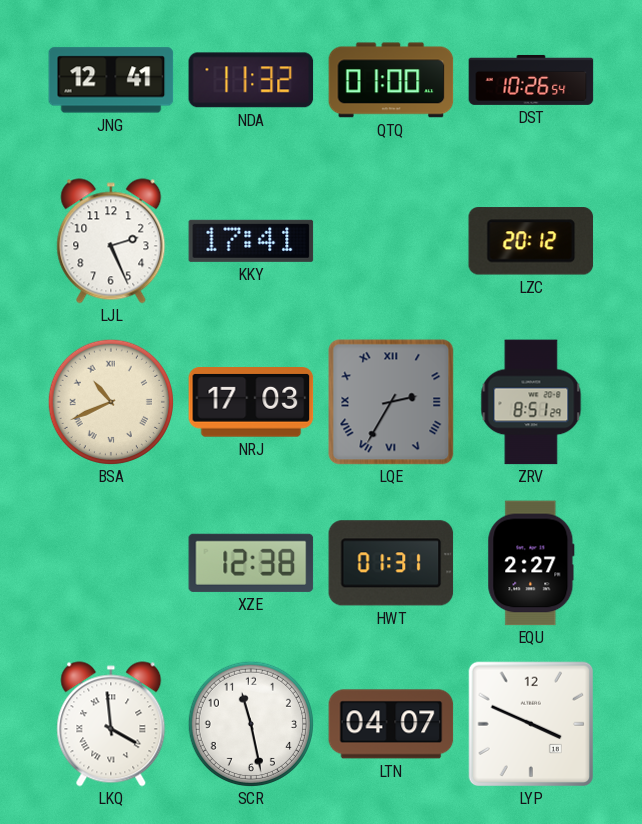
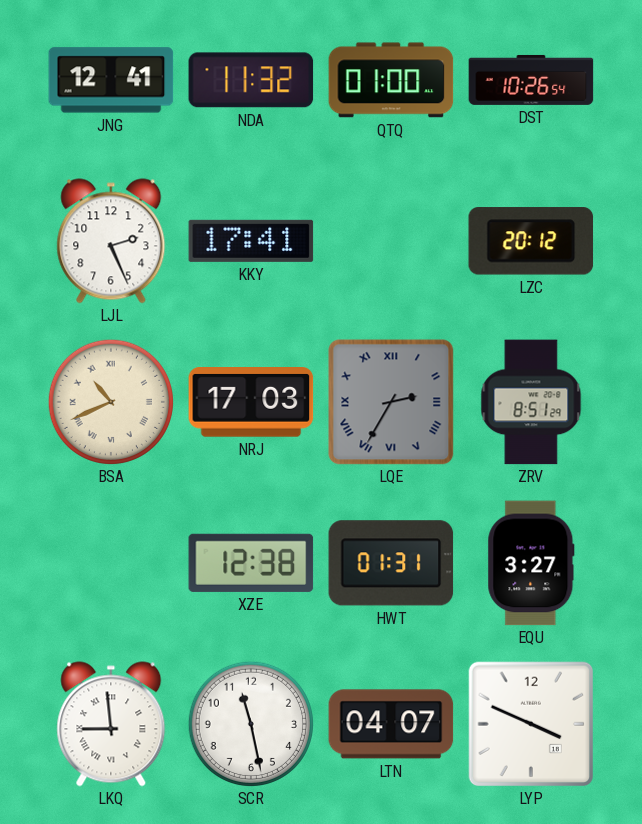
EQU: 2:27 -> 3:27 (531, 563)
LKQ: 3:59 -> 8:59 (111, 724)
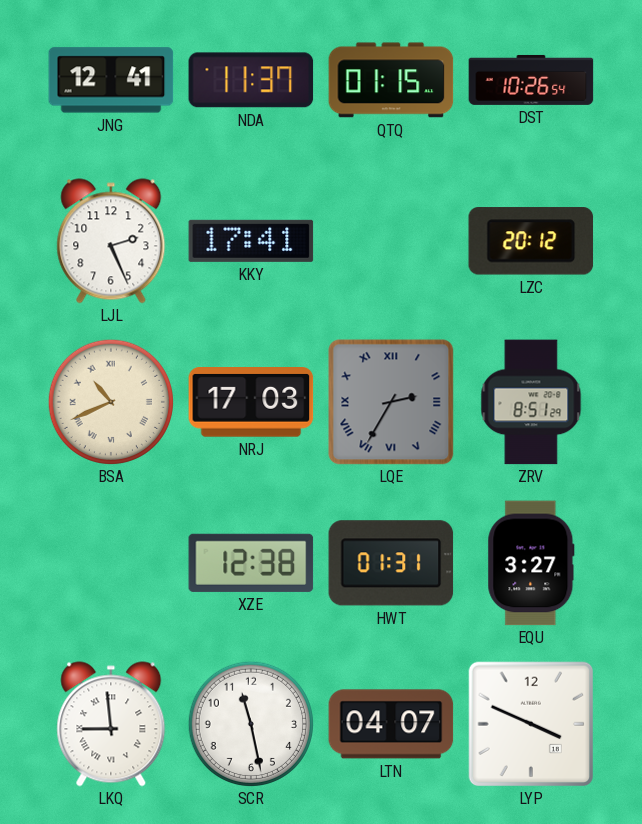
NDA: 11:32 -> 11:37 (251, 80)
QTQ: 01:00 -> 01:15 (391, 80)
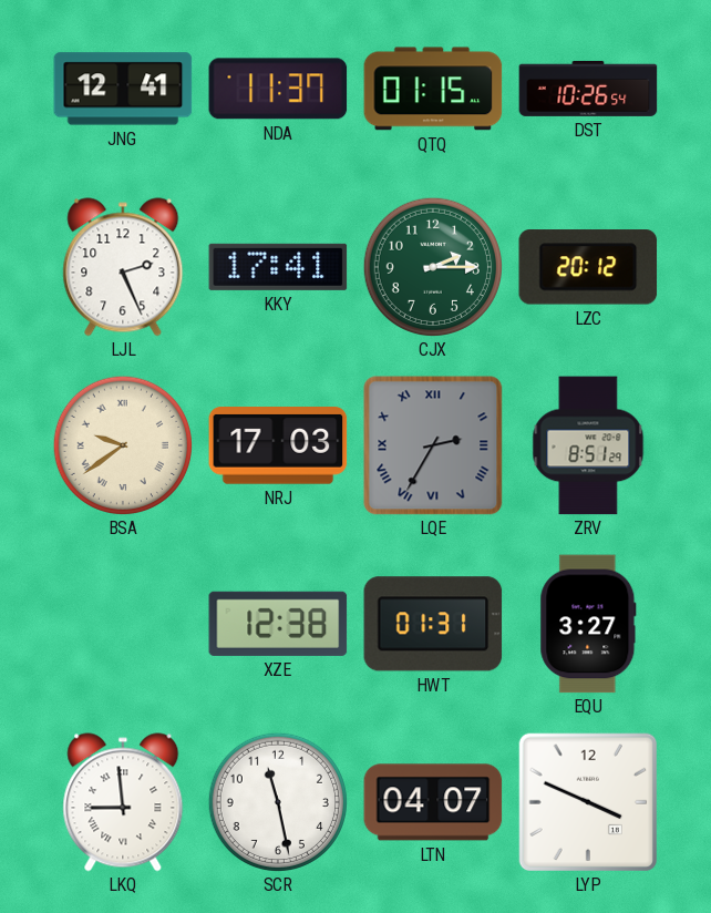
CJX: none -> 2:15 (432, 266)
BSA: 10:41 -> 9:39 (122, 444)
